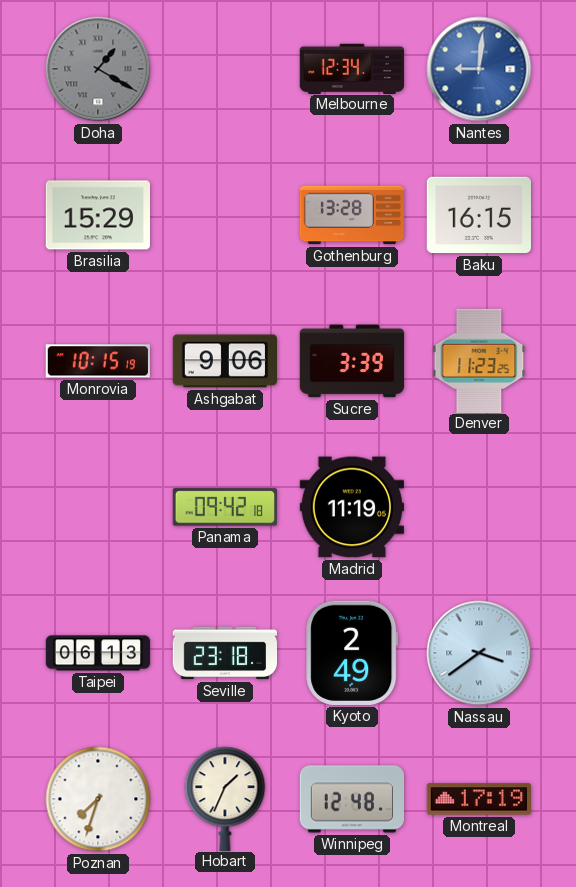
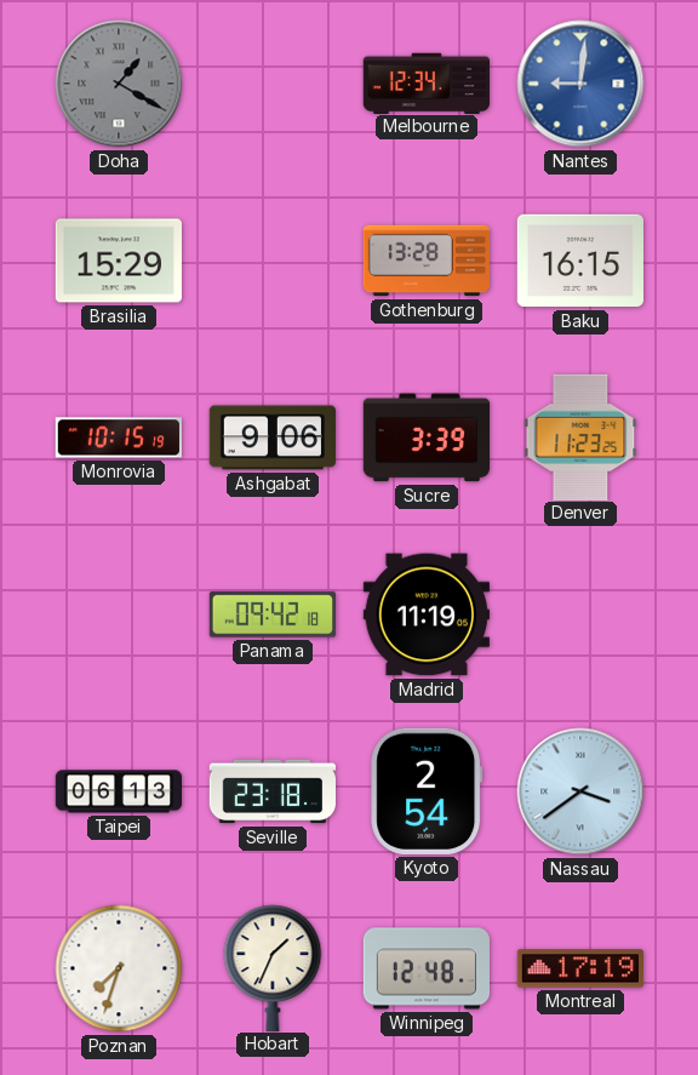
Kyoto: 2:49 -> 2:54 (427, 791)
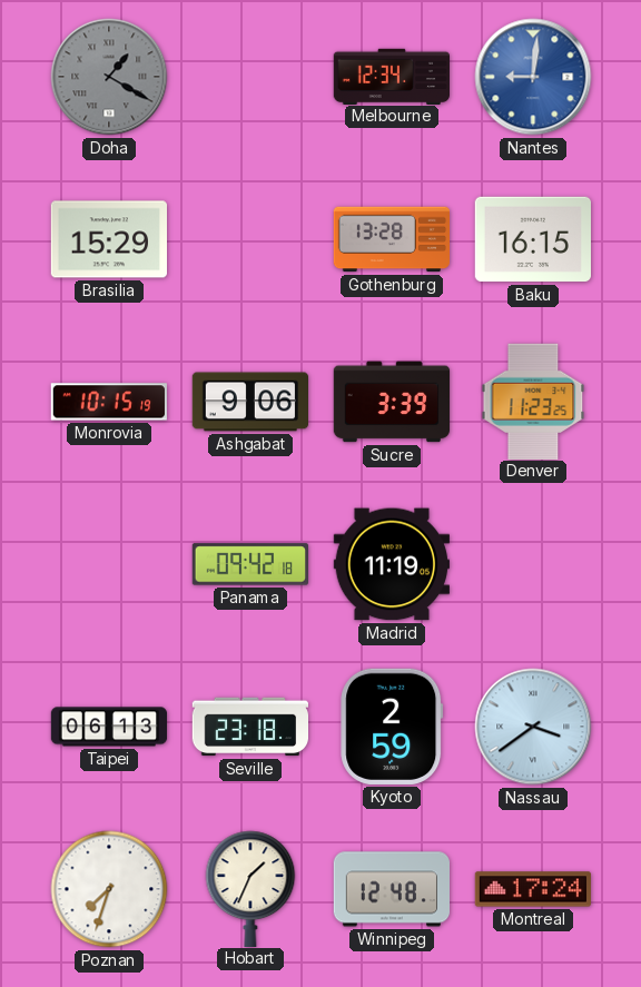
Kyoto: 2:54 -> 2:59 (392, 727)
Montreal: 17:19 -> 17:24 (532, 889)
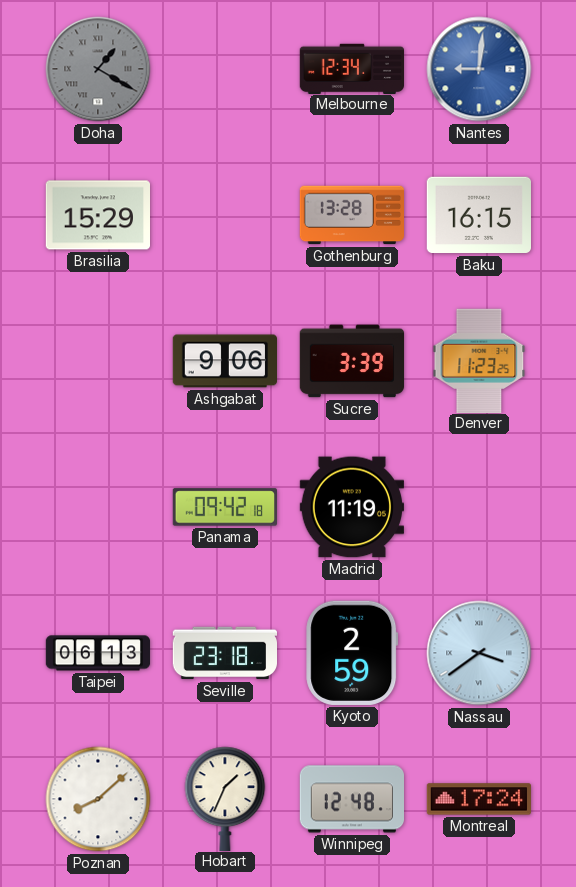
Monrovia: 10:15 -> none (108, 402)
Poznan: 7:33 -> 8:08 (98, 799)
